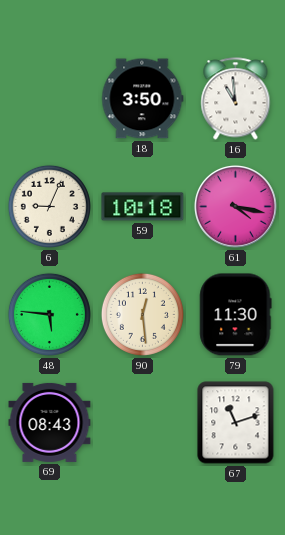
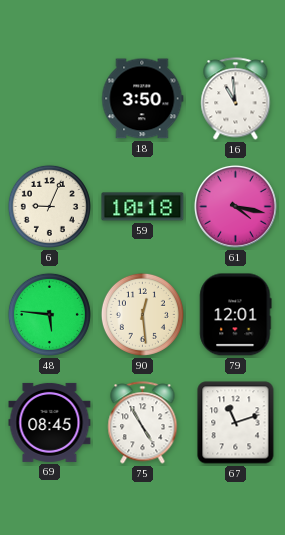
79: 11:30 -> 12:01 (236, 315)
69: 08:43 -> 08:45 (50, 422)
75: none -> 4:55 (143, 423)
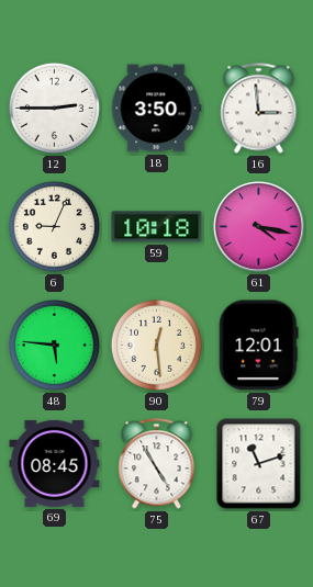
12: none -> 2:45 (54, 108)
16: 10:59 -> 2:59 (259, 109)
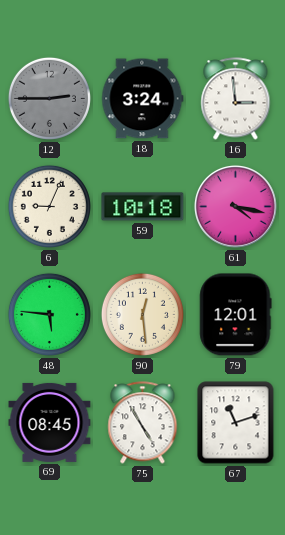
12 dial: white -> grey (49, 98)
18: 3:50 -> 3:24 (143, 99)
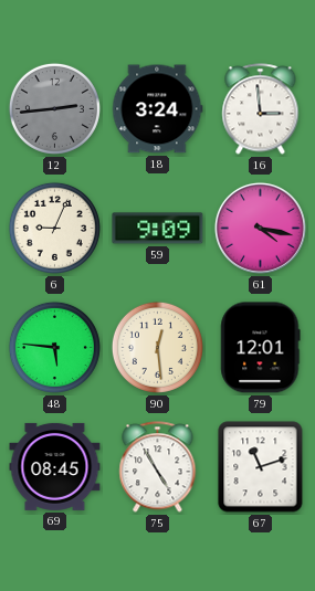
12: 2:45 -> 2:44 (54, 108)
59: 10:18 -> 9:09 (158, 229)
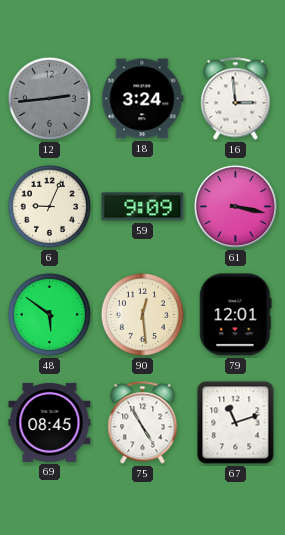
61: 4:17 -> 3:17 (235, 206)
48: 5:46 -> 5:51 (49, 314)
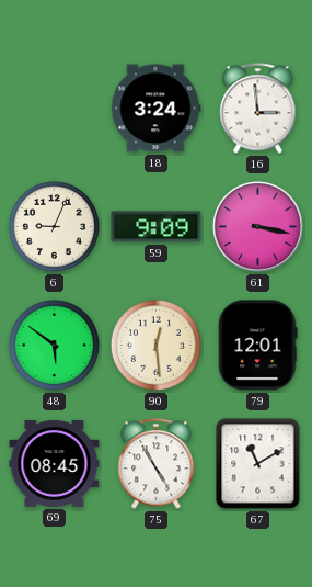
12: 2:44 -> none (49, 98)
67: 11:12 -> 11:10 (258, 464)
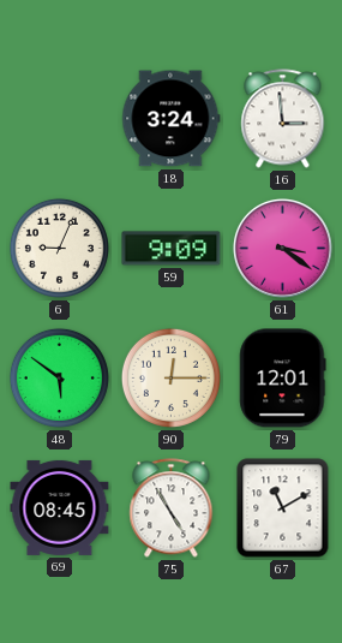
61: 3:17 -> 3:21 (282, 248)
90: 12:29 -> 12:15 (170, 377)
